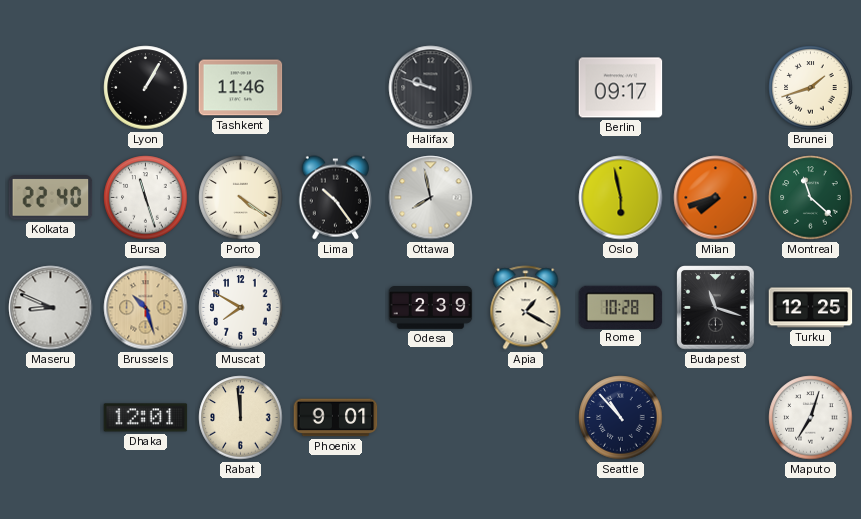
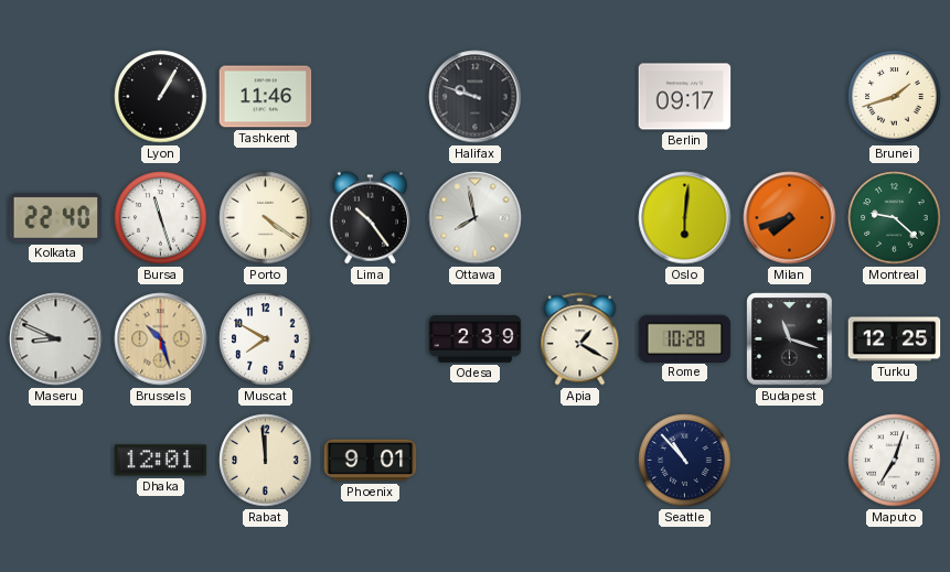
Oslo: 5:58 -> 6:01 (685, 218)
Montreal: 11:22 -> 9:22 (895, 218)
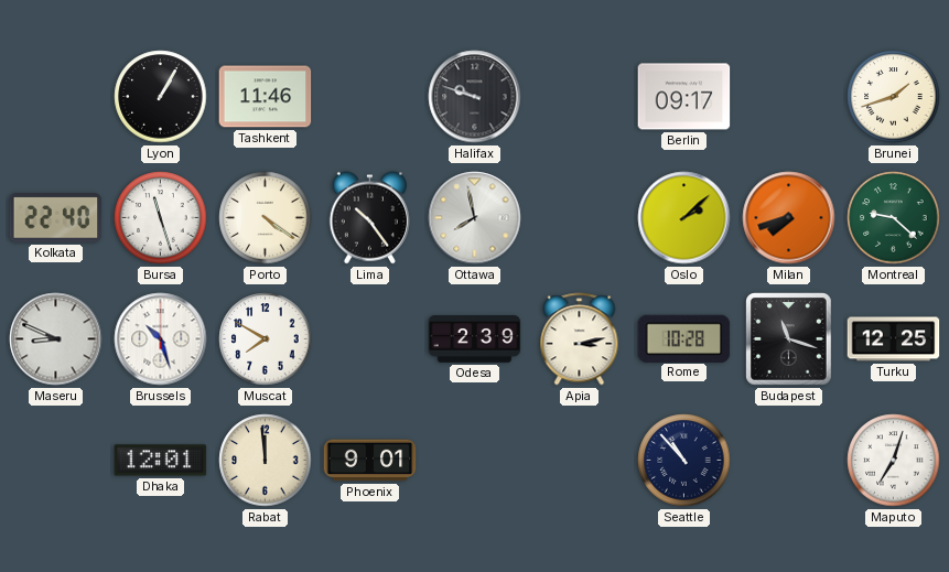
Oslo: 6:01 -> 2:08 (684, 218)
Brussels dial: champagne -> white (161, 339)
Apia: 1:20 -> 3:13 (580, 339)
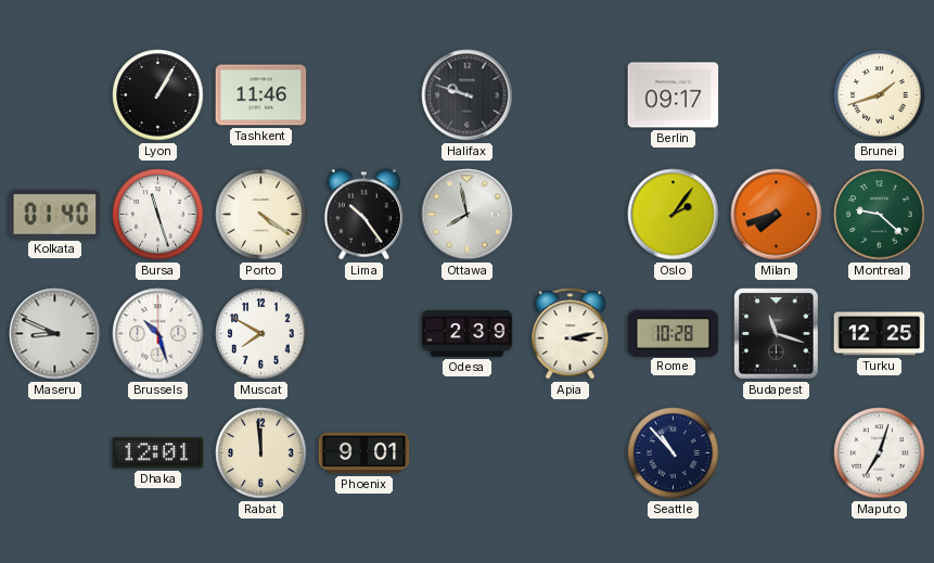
Kolkata: 22:40 -> 01:40 (55, 215)
Oslo: 2:08 -> 2:06 (674, 215)
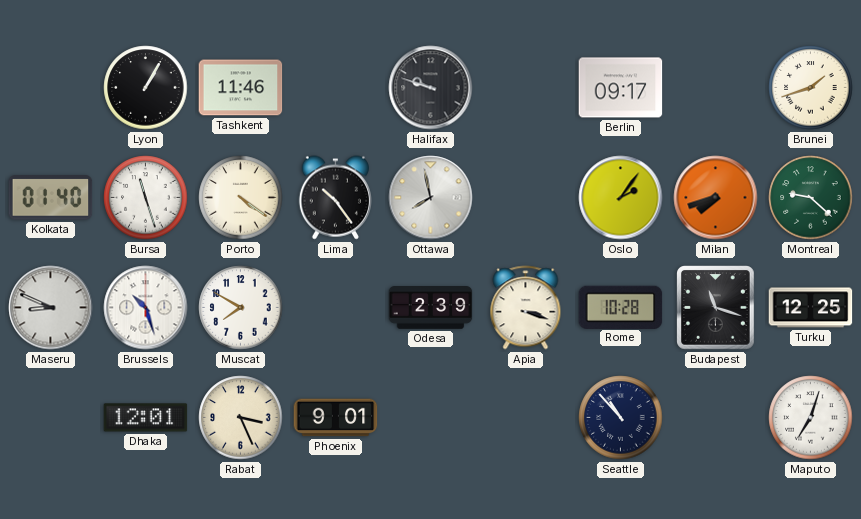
Apia: 3:13 -> 3:18 (526, 308)
Rabat: 11:59 -> 3:26 (241, 418)
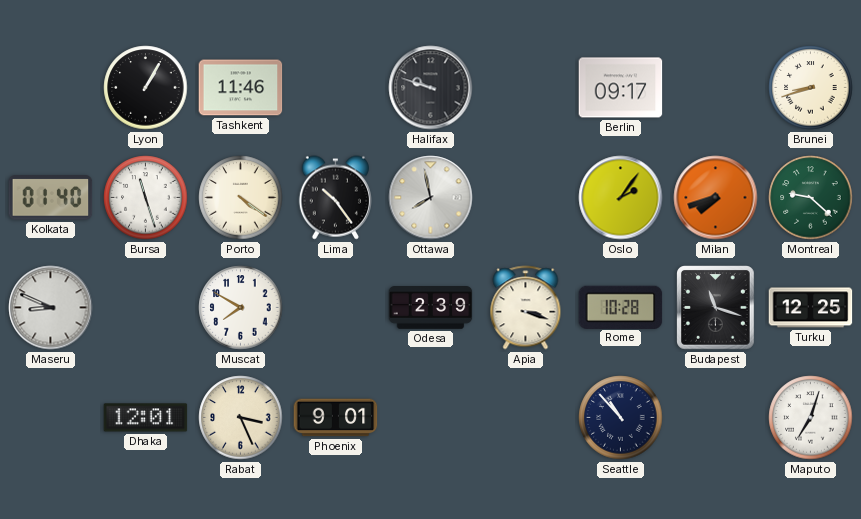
Brunei: 1:42 -> 8:42 (811, 88)
Brussels: 10:27 -> none (146, 308)
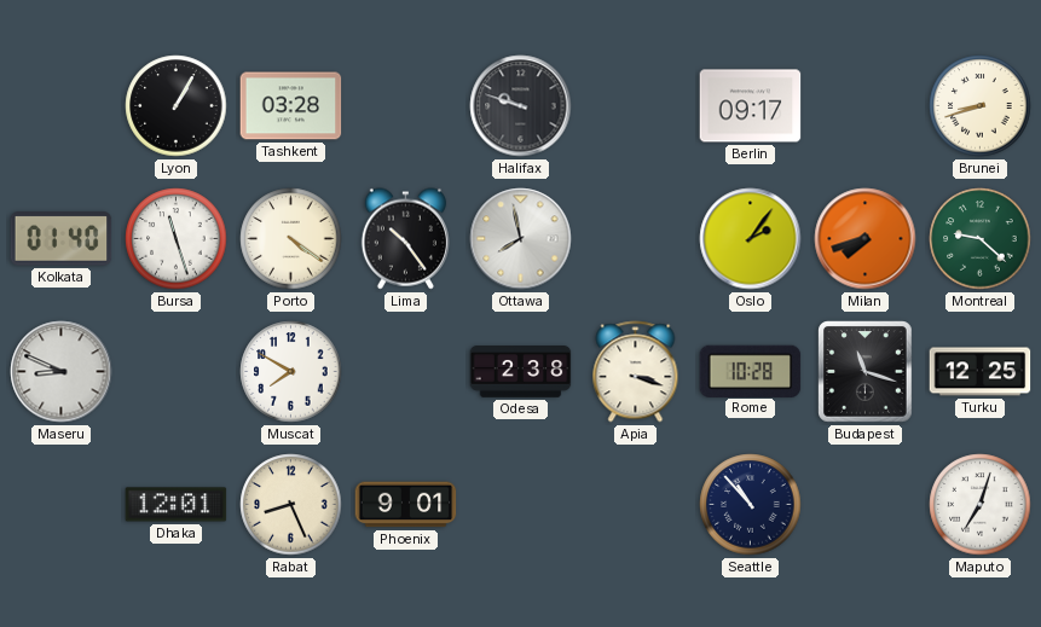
Tashkent: 11:46 -> 03:28 (291, 106)
Odesa: 2:39 -> 2:38 (521, 372)
Rabat: 3:26 -> 8:26 (291, 505)
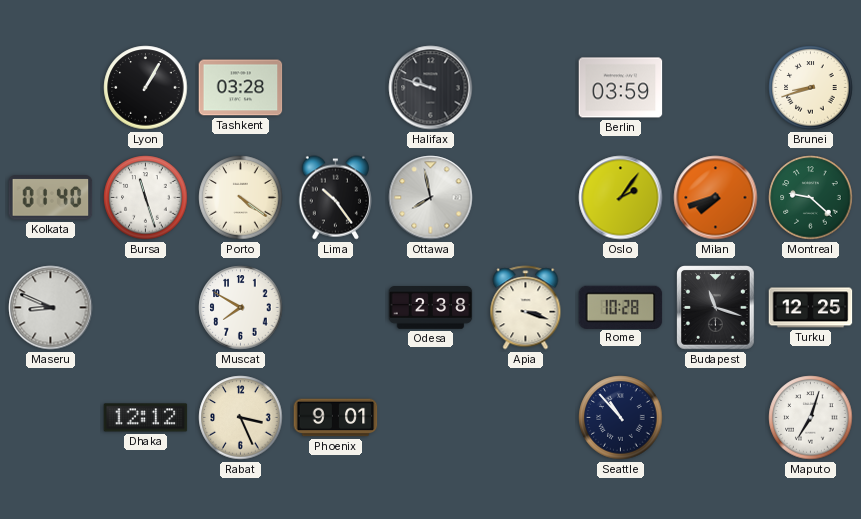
Berlin: 09:17 -> 03:59 (621, 88)
Dhaka: 12:01 -> 12:12 (146, 418)
Rabat: 8:26 -> 3:26 (241, 418)
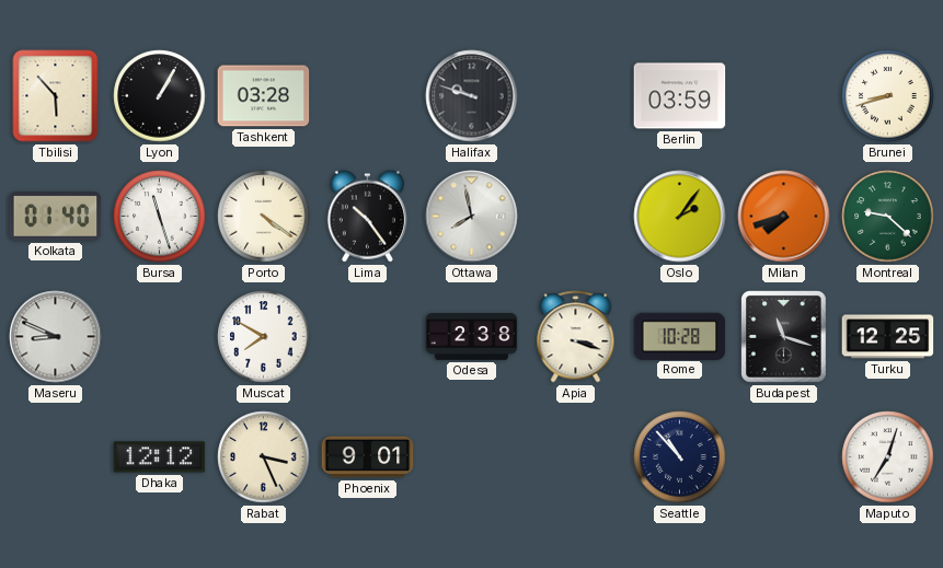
Tbilisi: none -> 5:53 (56, 96)
